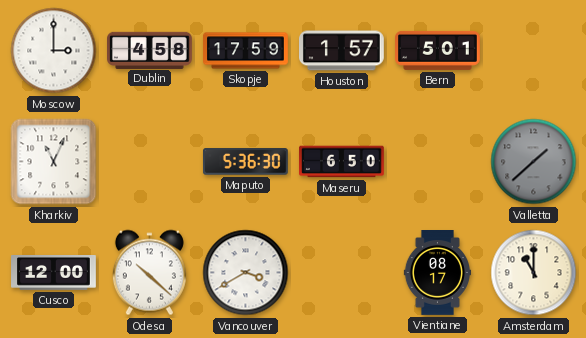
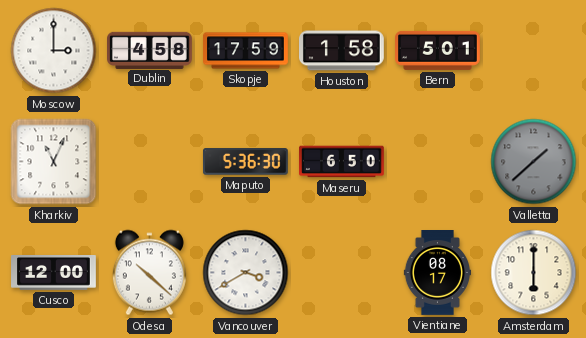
Houston: 1:57 -> 1:58 (342, 51)
Amsterdam: 11:00 -> 6:00 (534, 273)
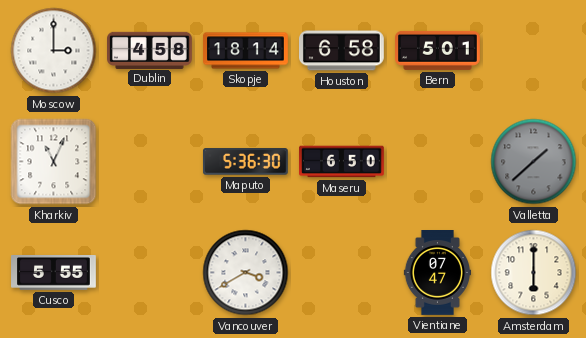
Skopje: 17:59 -> 18:14 (246, 51)
Houston: 1:58 -> 6:58 (342, 51)
Cusco: 12:00 -> 5:55 (54, 273)
Odesa: 10:22 -> none (149, 273)
Vientiane: 08:17 -> 07:47 (437, 273)
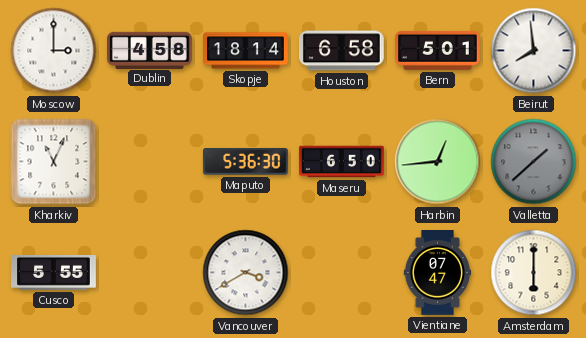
Beirut: none -> 7:59 (534, 51)
Harbin: none -> 12:44 (438, 162)
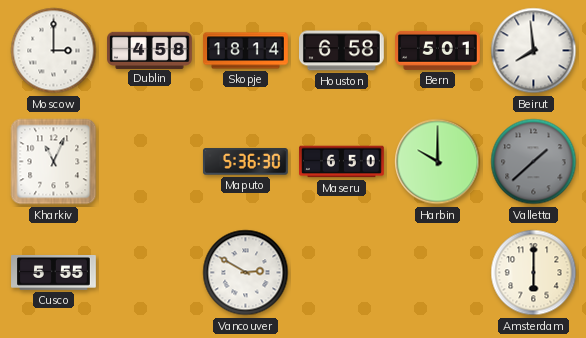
Harbin: 12:44 -> 10:00 (438, 162)
Vancouver: 3:40 -> 2:50 (246, 273)
Vientiane: 07:47 -> none (437, 273)
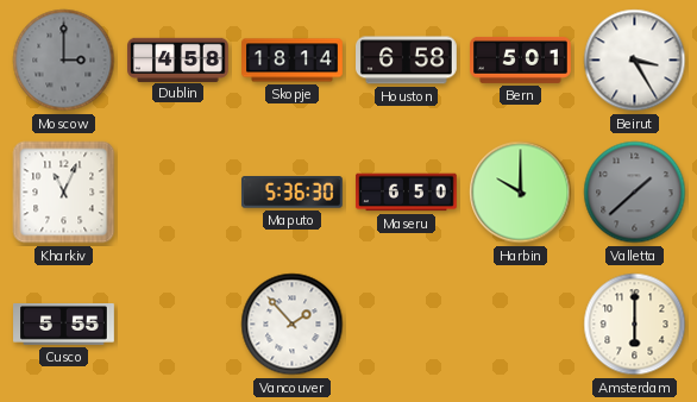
Moscow dial: white -> grey (64, 61)
Beirut: 7:59 -> 3:25 (635, 61)
Vancouver: 2:50 -> 1:53 (293, 325)
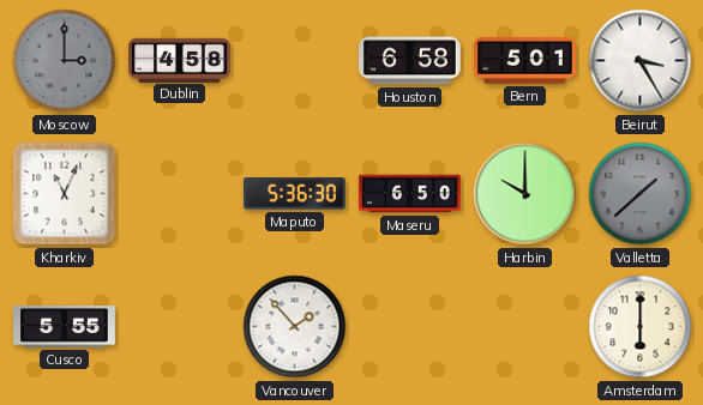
Skopje: 18:14 -> none (293, 61)
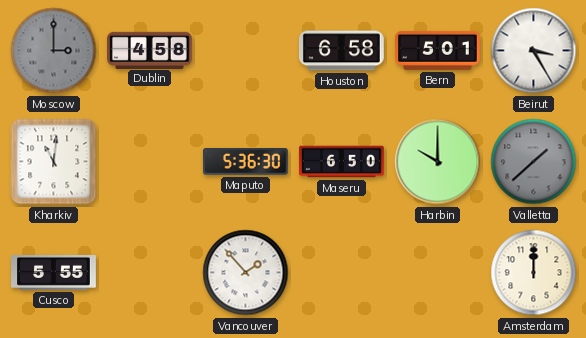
Kharkiv: 11:04 -> 11:01 (54, 162)
Amsterdam: 6:00 -> 12:00 (534, 273)
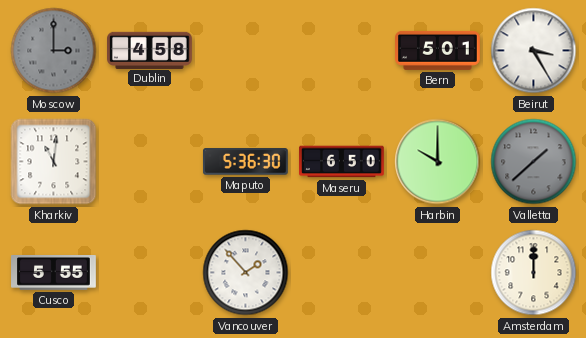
Houston: 6:58 -> none (342, 51)
